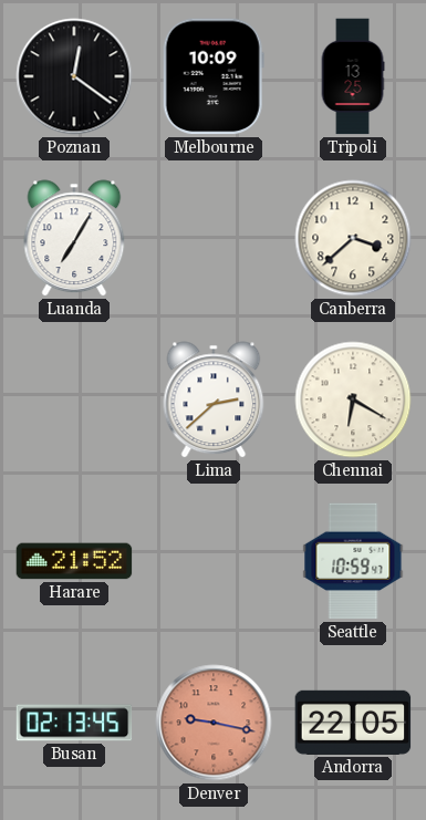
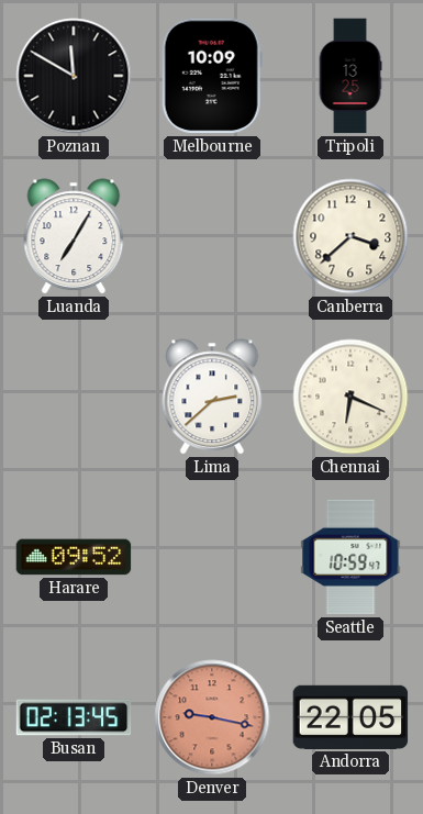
Poznan: 12:21 -> 11:50 (74, 76)
Chennai: 6:20 -> 6:19 (350, 397)
Harare: 21:52 -> 09:52 (74, 557)
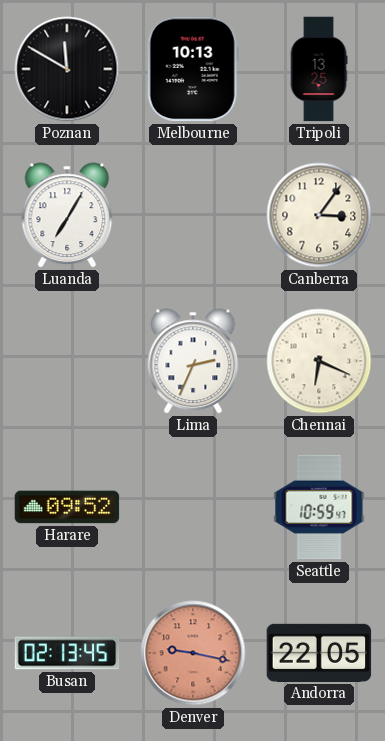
Melbourne: 10:09 -> 10:13 (193, 69)
Canberra: 3:38 -> 3:06 (319, 215)
Lima: 2:38 -> 2:34 (193, 361)
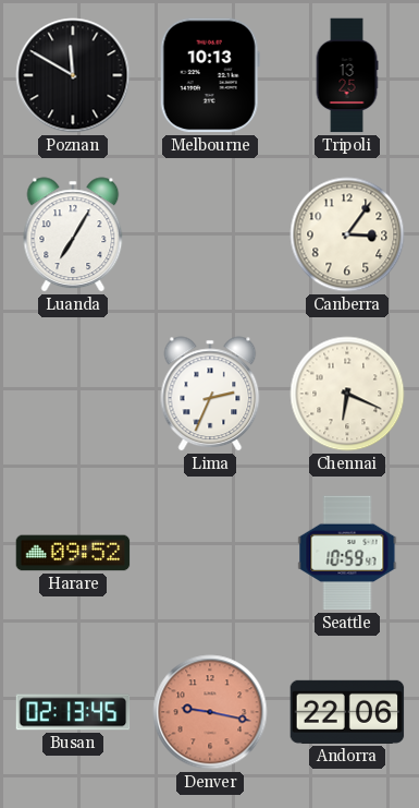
Andorra: 22:05 -> 22:06 (347, 712)
